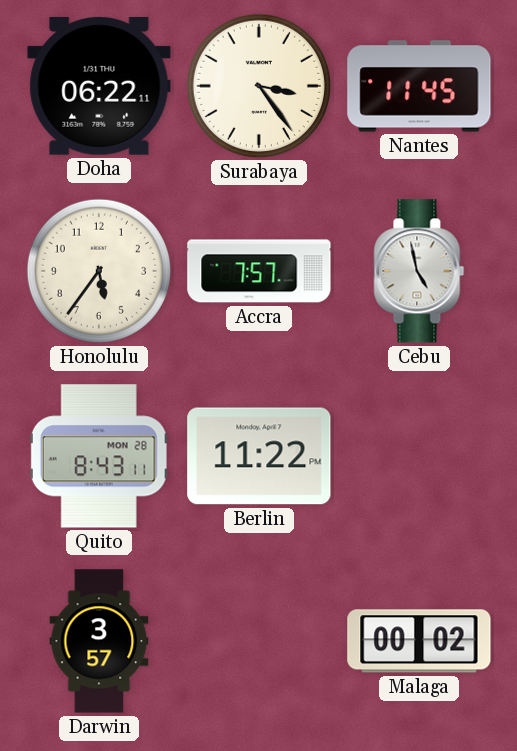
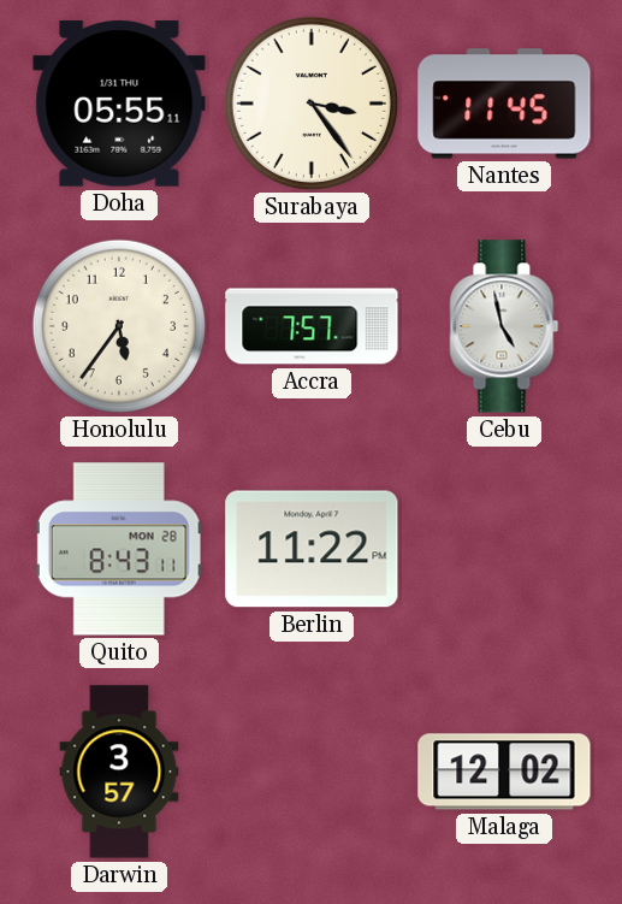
Doha: 06:22 -> 05:55 (119, 104)
Malaga: 00:02 -> 12:02 (504, 772)
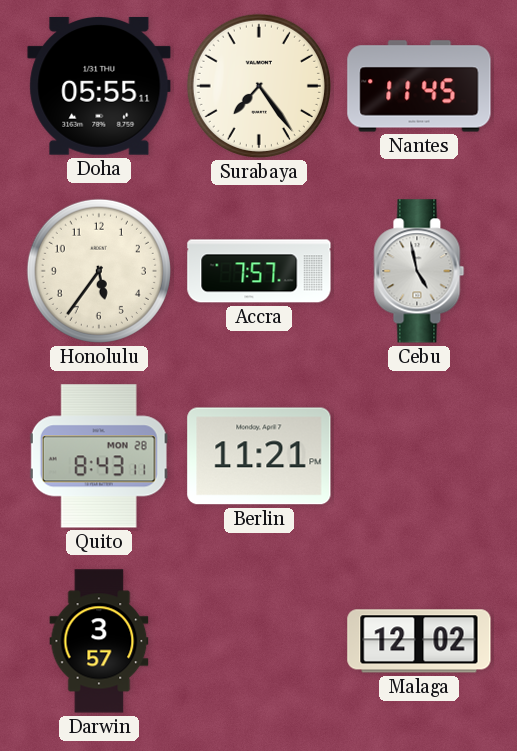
Surabaya: 3:24 -> 7:24 (259, 86)
Berlin: 11:22 -> 11:21 (259, 456)
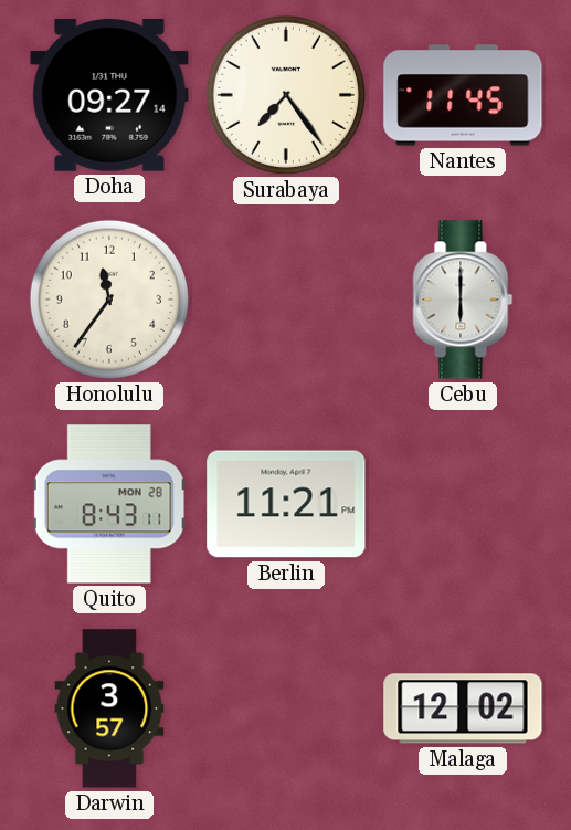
Doha: 05:55 -> 09:27 (109, 95)
Honolulu: 5:36 -> 11:36 (109, 300)
Accra: 7:57 -> none (259, 271)
Cebu: 4:58 -> 6:00 (463, 300)
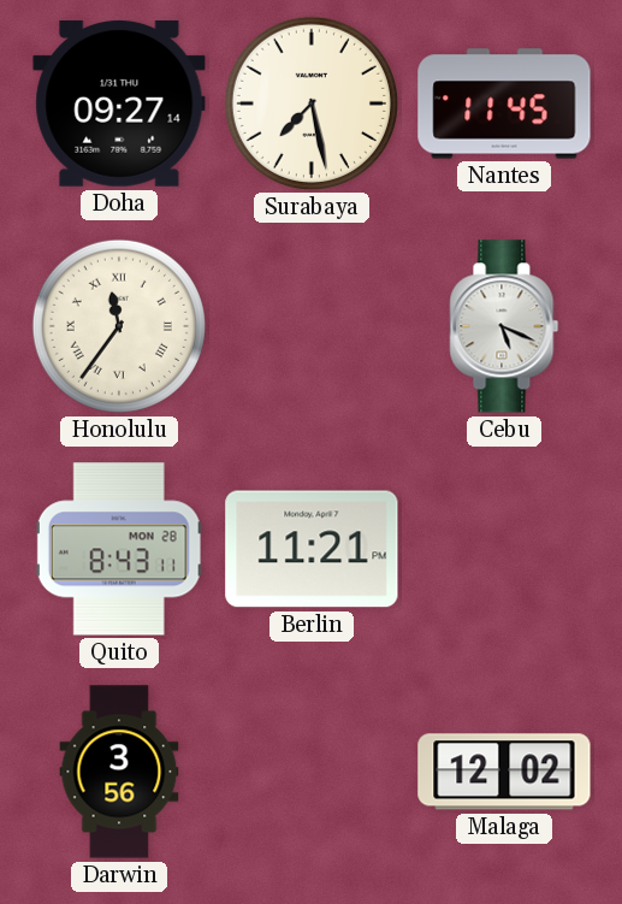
Surabaya: 7:24 -> 7:28 (312, 104)
Honolulu numerals: Arabic -> Roman (119, 326)
Cebu: 6:00 -> 5:19 (504, 326)
Darwin: 3:57 -> 3:56 (119, 772)
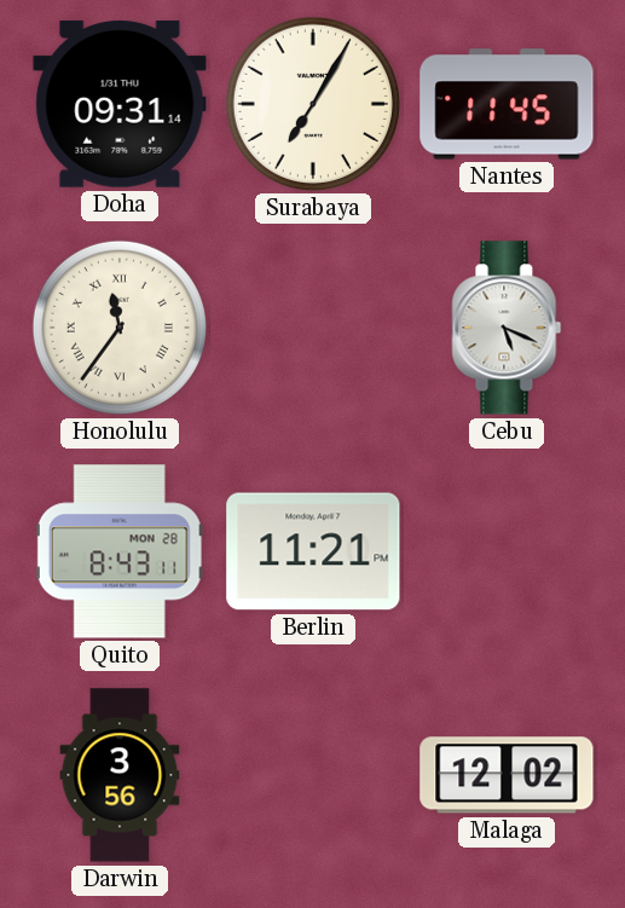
Doha: 09:27 -> 09:31 (120, 104)
Surabaya: 7:28 -> 7:05 (313, 104)
